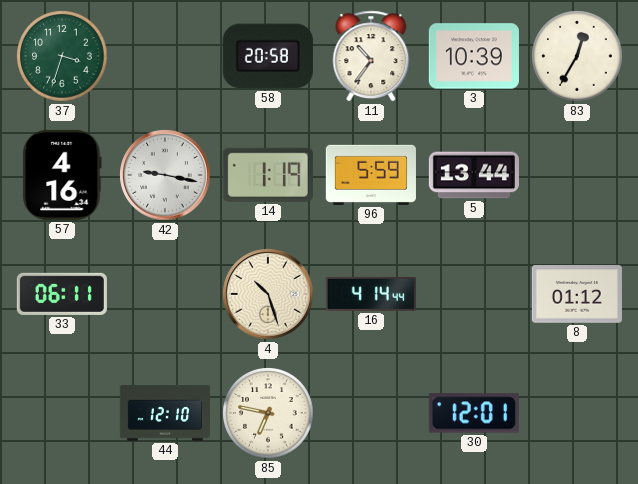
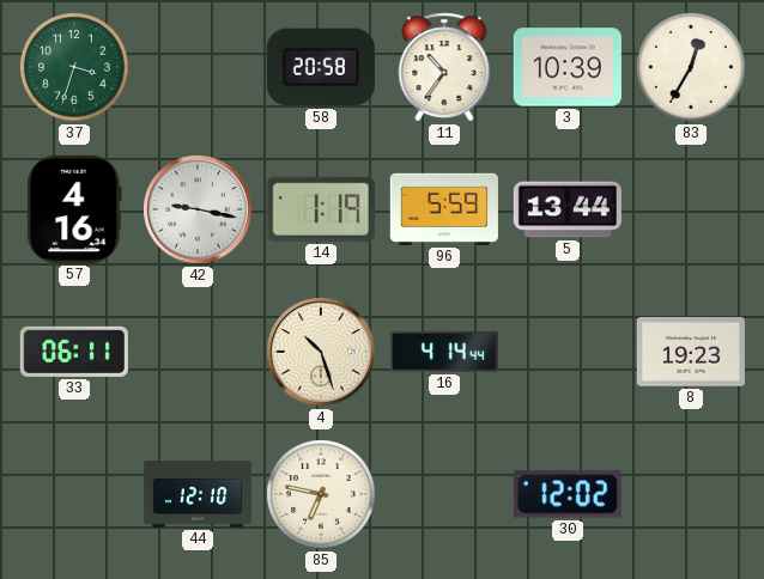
8: 01:12 -> 19:23 (691, 352)
30: 12:01 -> 12:02 (568, 494)
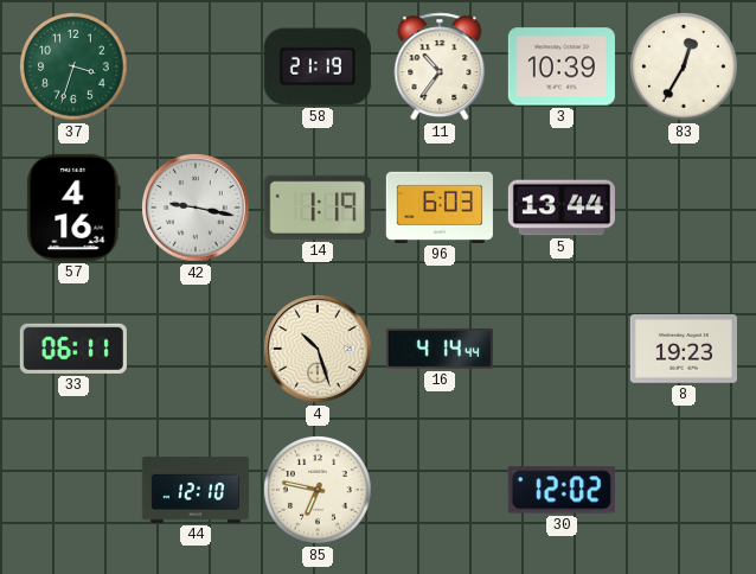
58: 20:58 -> 21:19 (318, 66)
96: 5:59 -> 6:03 (440, 208)
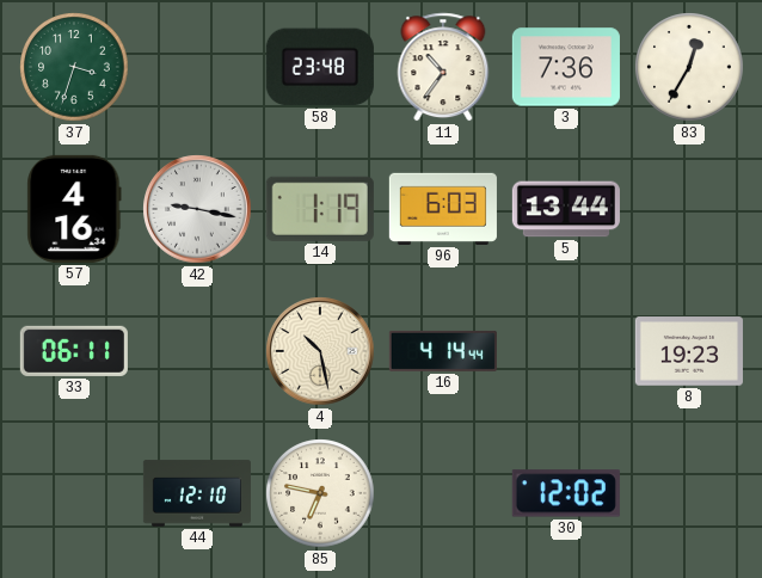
58: 21:19 -> 23:48 (320, 67)
3: 10:39 -> 7:36 (566, 67)
4: 10:27 -> 10:28 (320, 351)
